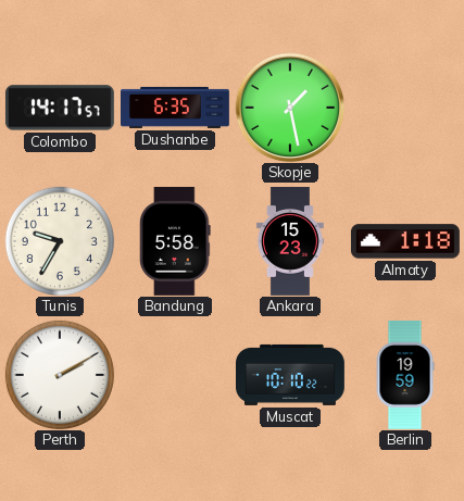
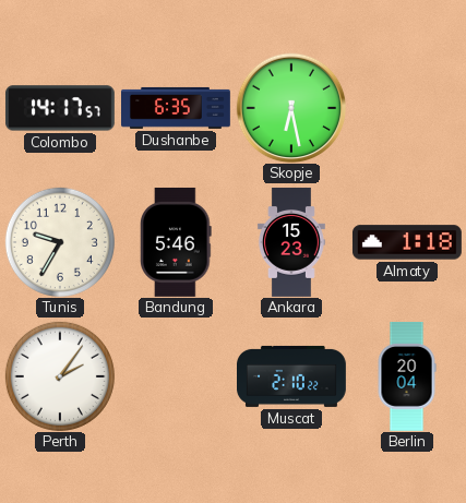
Skopje: 1:28 -> 6:28 (291, 108)
Bandung: 5:58 -> 5:46 (176, 242)
Perth: 2:10 -> 2:06 (60, 376)
Muscat: 10:10 -> 2:10 (292, 376)
Berlin: 19:59 -> 20:04 (407, 376)
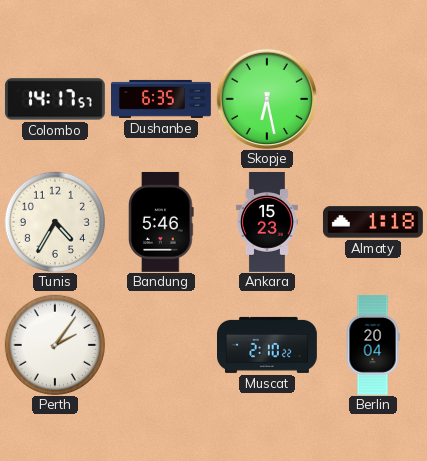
Tunis: 9:35 -> 4:35 (55, 222)
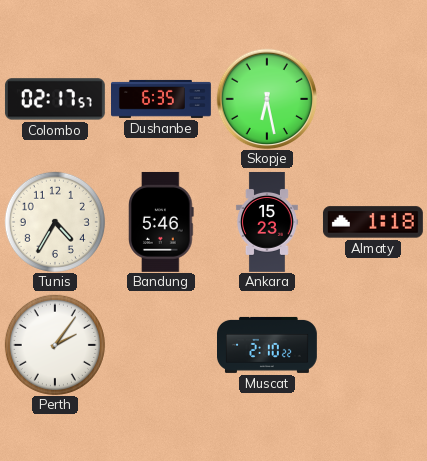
Colombo: 14:17 -> 02:17 (55, 99)
Berlin: 20:04 -> none (373, 345)
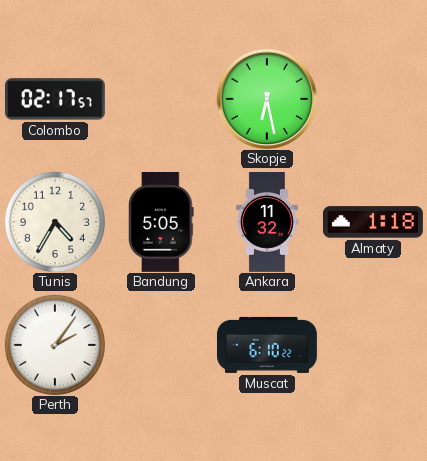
Dushanbe: 6:35 -> none (162, 99)
Bandung: 5:46 -> 5:05 (161, 222)
Ankara: 15:23 -> 11:32 (267, 222)
Muscat: 2:10 -> 6:10 (268, 345)
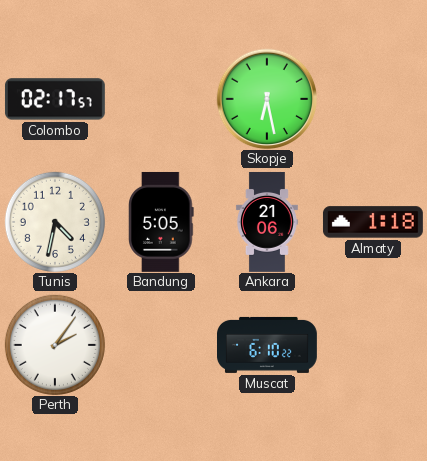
Tunis: 4:35 -> 4:32 (55, 222)
Ankara: 11:32 -> 21:06 (267, 222)
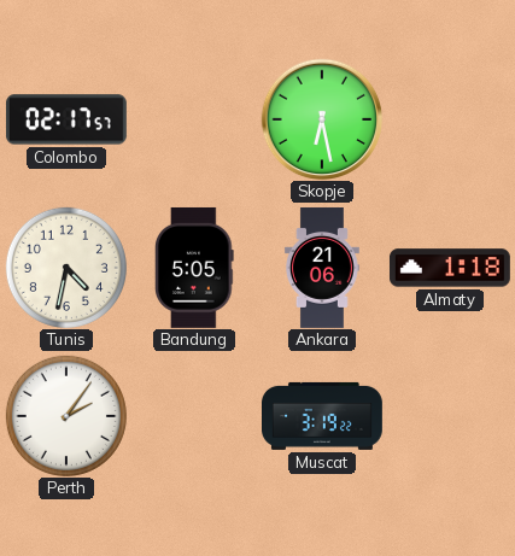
Muscat: 6:10 -> 3:19 (323, 416)
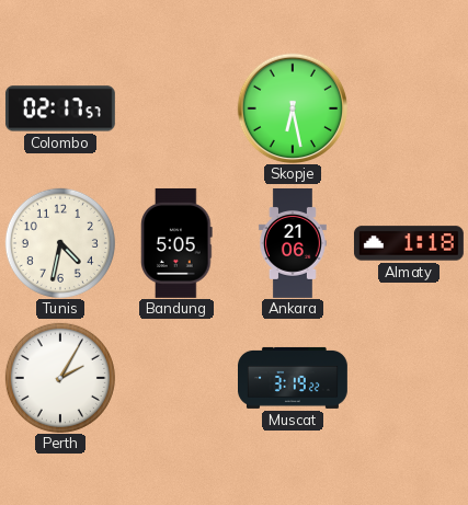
Perth: 2:06 -> 2:05 (60, 378)
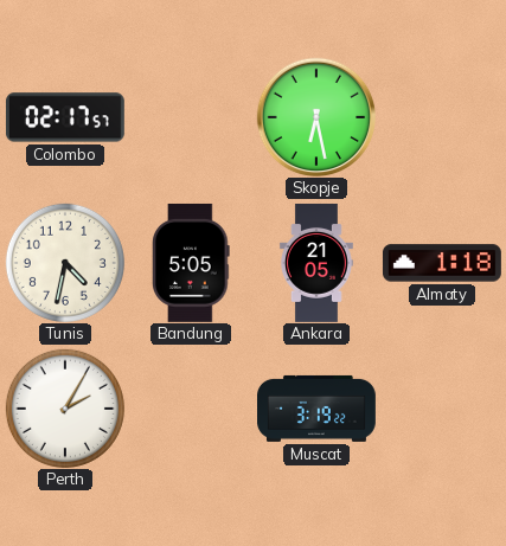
Ankara: 21:06 -> 21:05 (316, 263)
